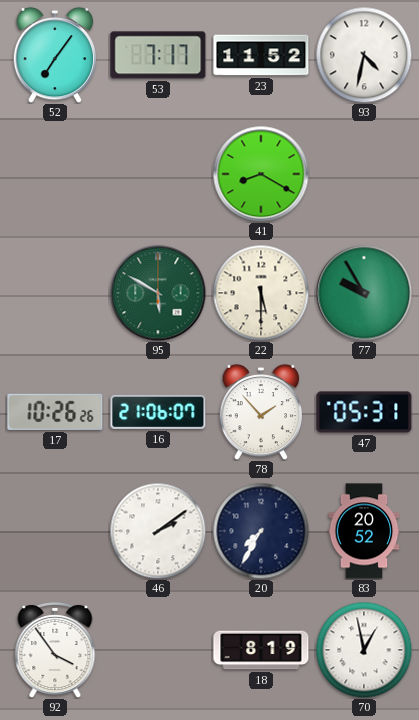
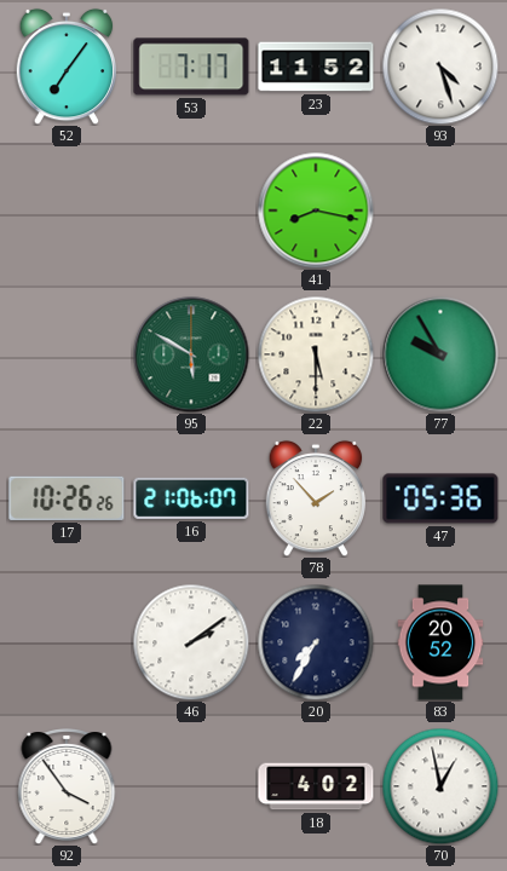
93: 4:32 -> 4:27 (440, 67)
41: 8:20 -> 8:17 (316, 210)
47: 05:31 -> 05:36 (440, 498)
18: 8:19 -> 4:02 (316, 786)
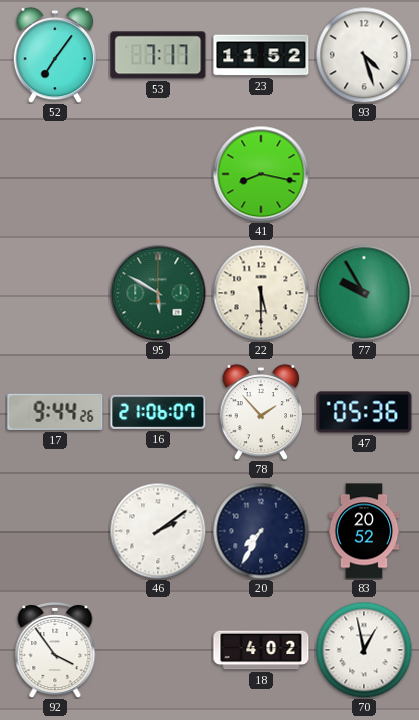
17: 10:26 -> 9:44 (55, 412)
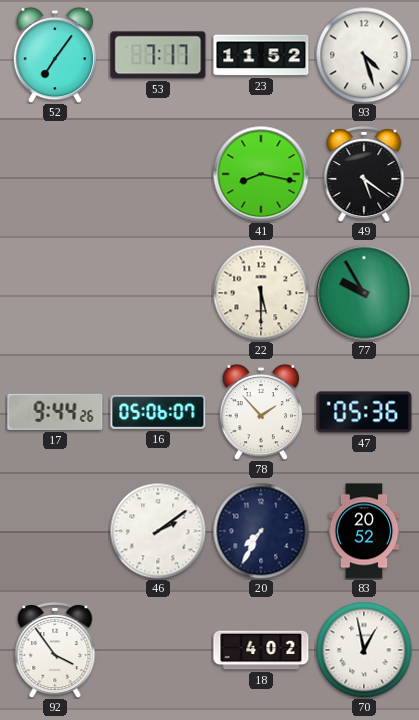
49: none -> 5:21 (364, 175)
95: 5:50 -> none (158, 293)
16: 21:06 -> 05:06 (158, 412)
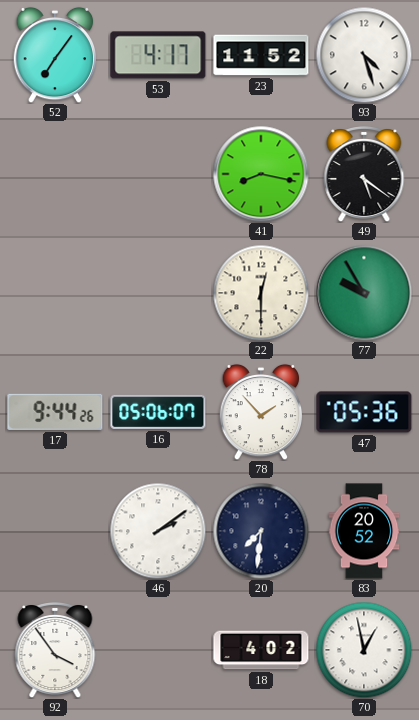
53: 7:17 -> 4:17 (158, 55)
22: 5:30 -> 12:30 (261, 293)
20: 7:35 -> 7:31 (261, 531)
